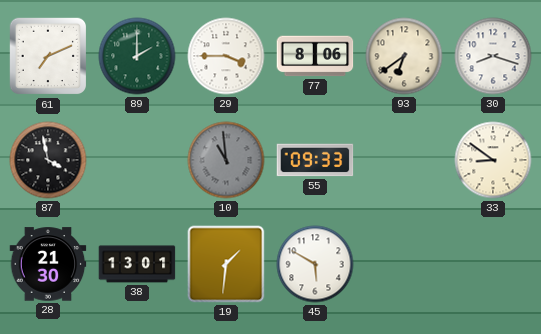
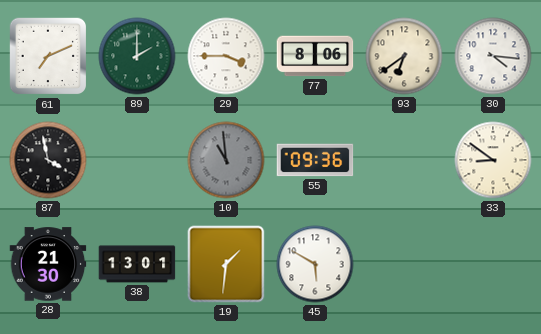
30: 8:18 -> 4:16 (493, 56)
55: 09:33 -> 09:36 (315, 160)
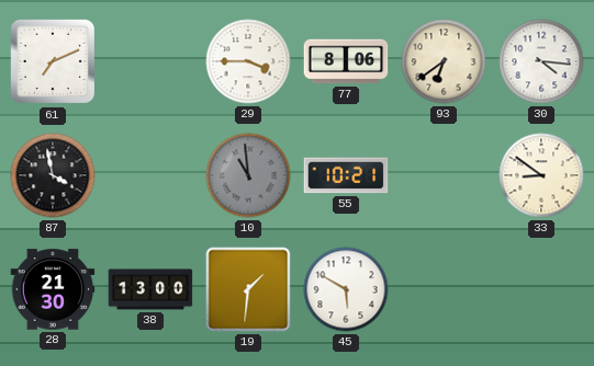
89: 2:00 -> none (137, 56)
55: 09:36 -> 10:21 (346, 175)
38: 13:01 -> 13:00 (150, 289)
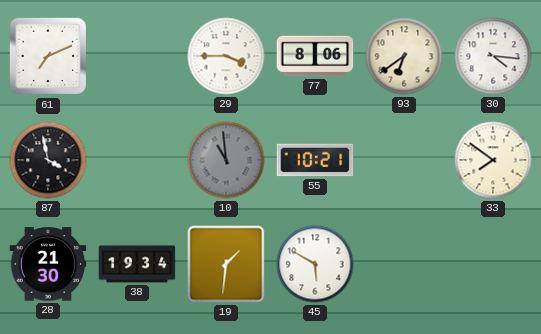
33: 8:51 -> 7:51 (493, 160)
38: 13:00 -> 19:34 (137, 264)
